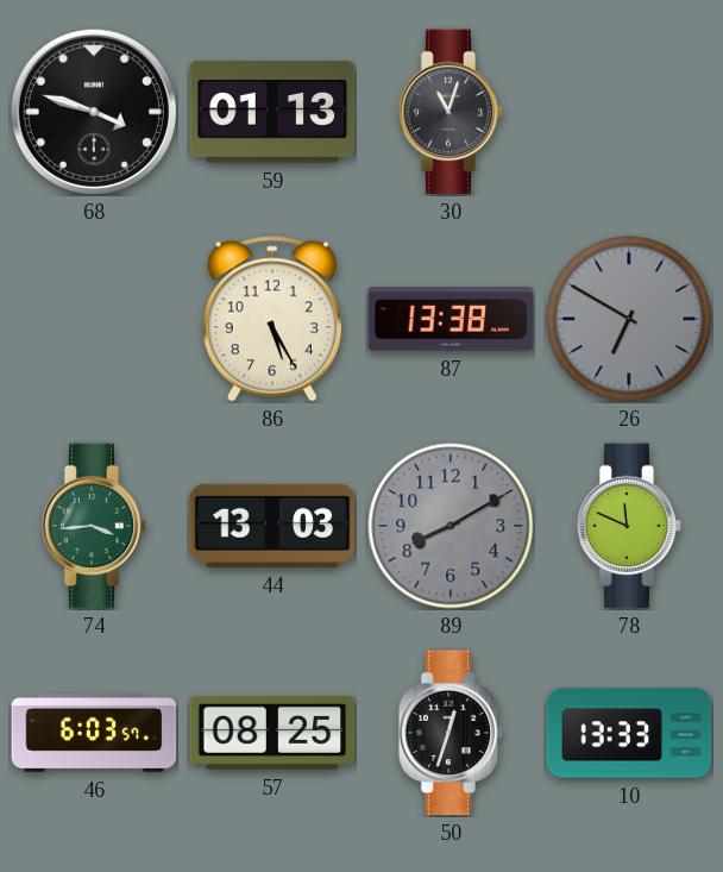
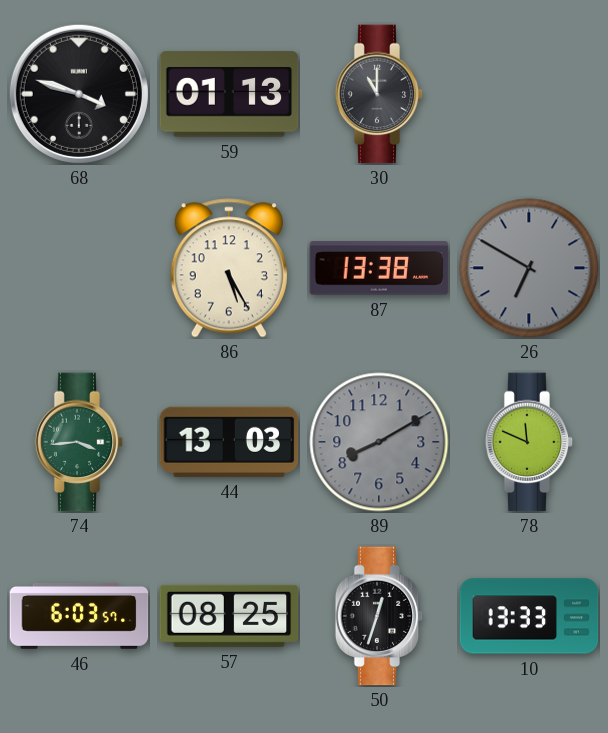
30: 11:03 -> 11:00 (379, 94)
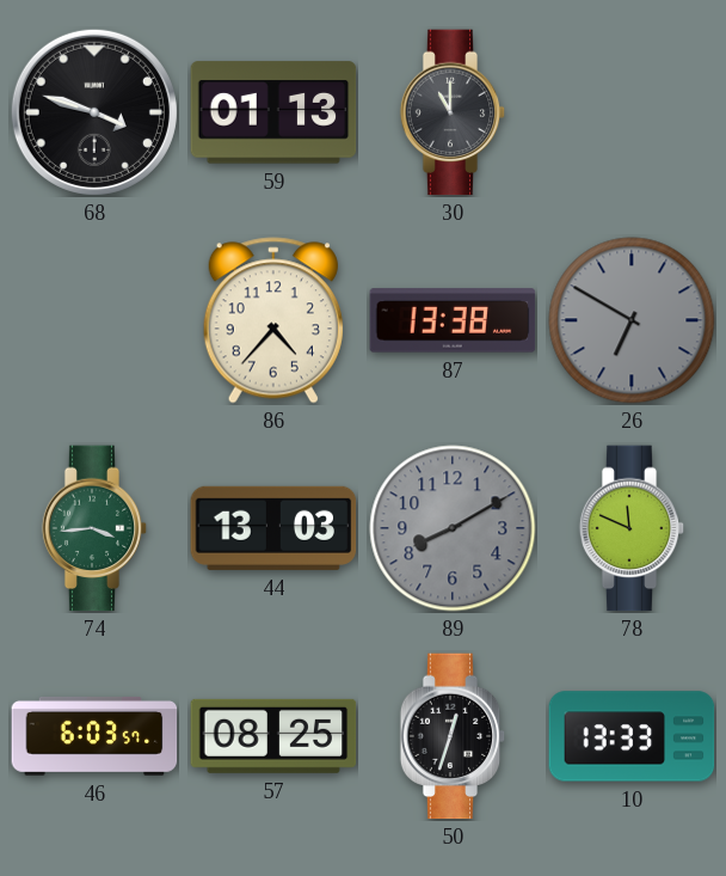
86: 5:25 -> 4:37 (273, 320)
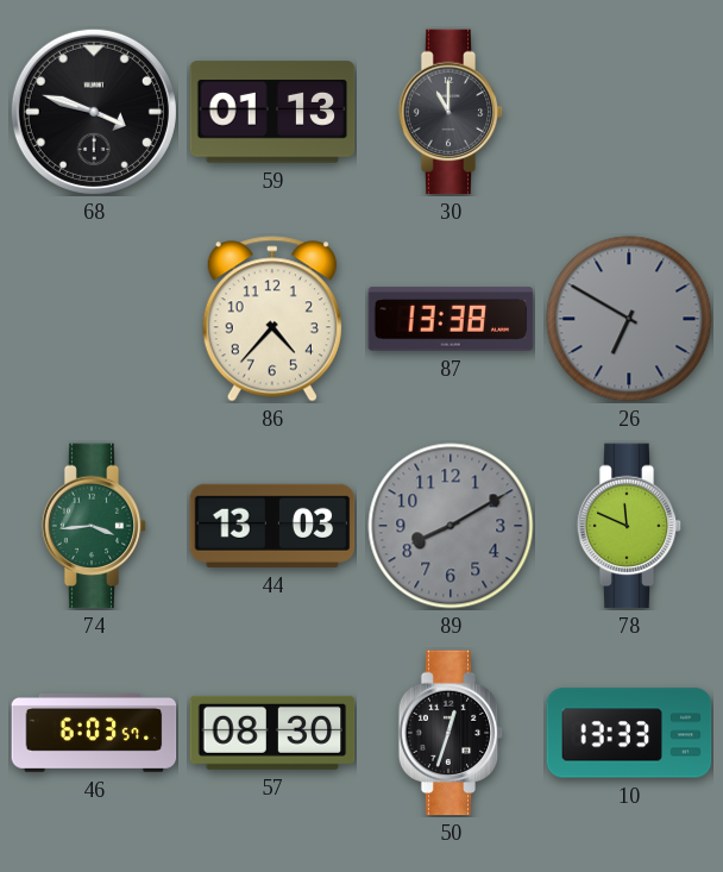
57: 08:25 -> 08:30 (272, 733)
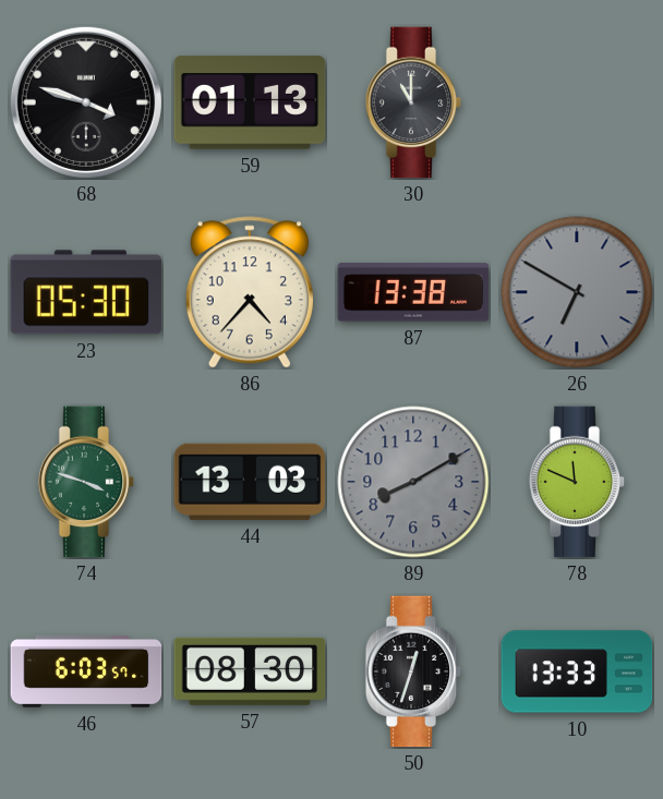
23: none -> 05:30 (86, 292)
74: 3:44 -> 3:48 (86, 482)
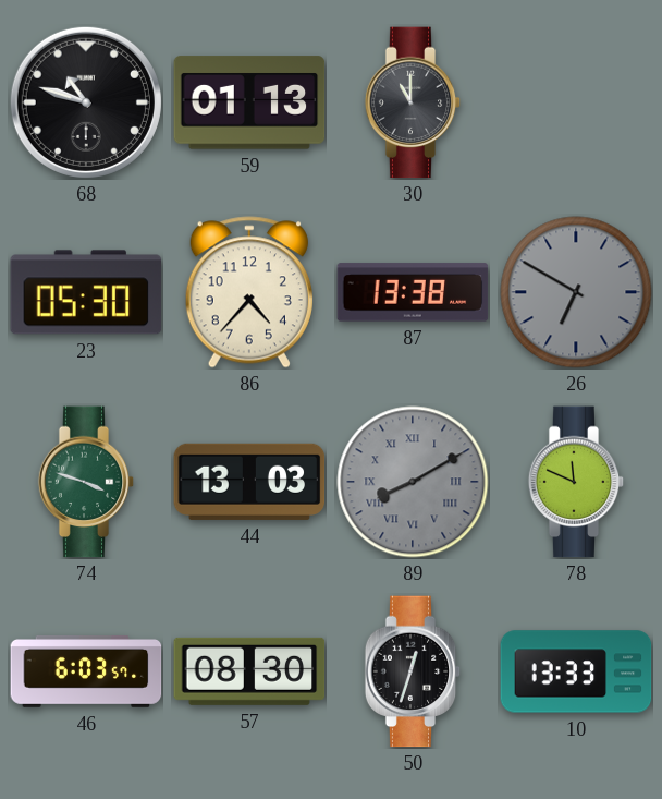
68: 3:48 -> 10:48 (86, 102)
89 numerals: Arabic -> Roman (413, 482)
